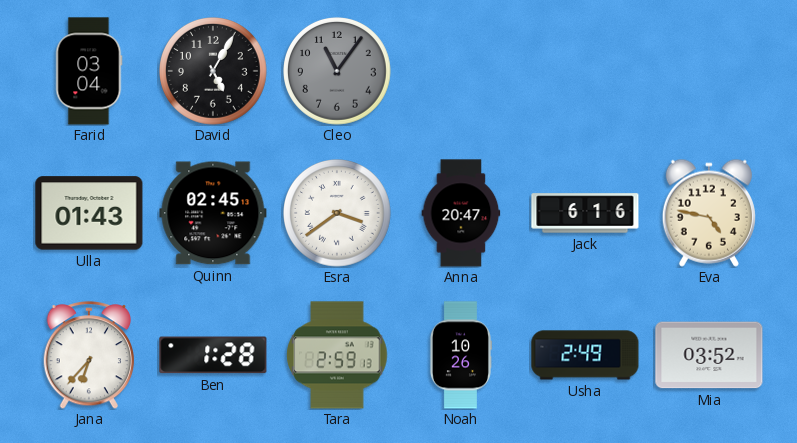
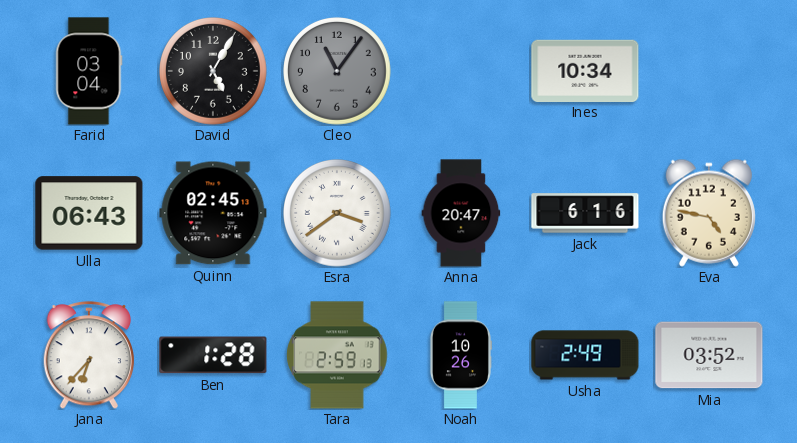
Ines: none -> 10:34 (585, 70)
Ulla: 01:43 -> 06:43 (89, 213)
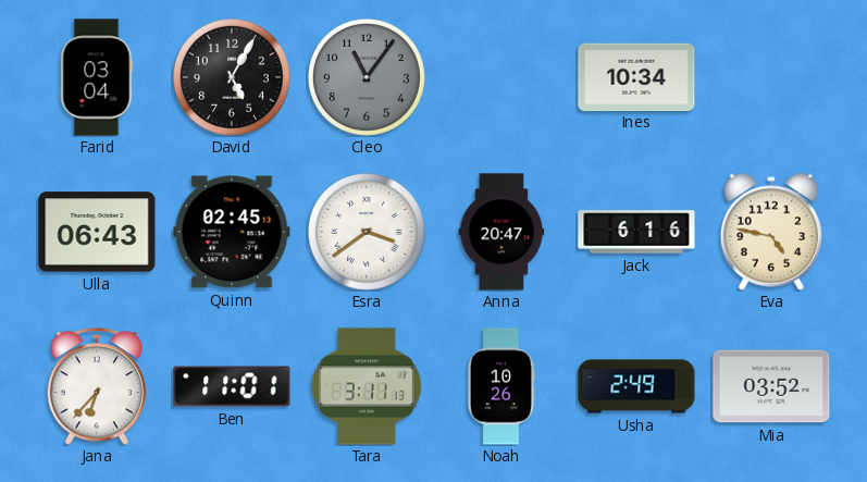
Ben: 1:28 -> 11:01 (232, 386)
Tara: 2:59 -> 3:11 (367, 386)
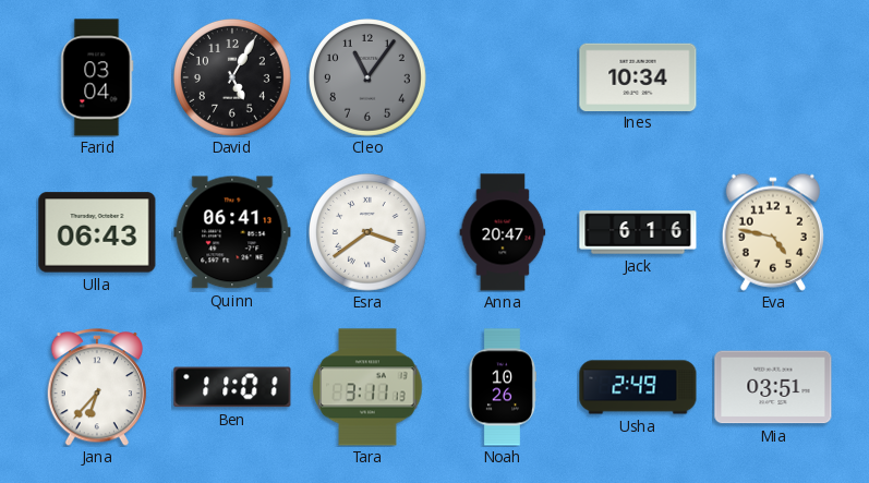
Quinn: 02:45 -> 06:41 (232, 232)
Mia: 03:52 -> 03:51 (773, 387)
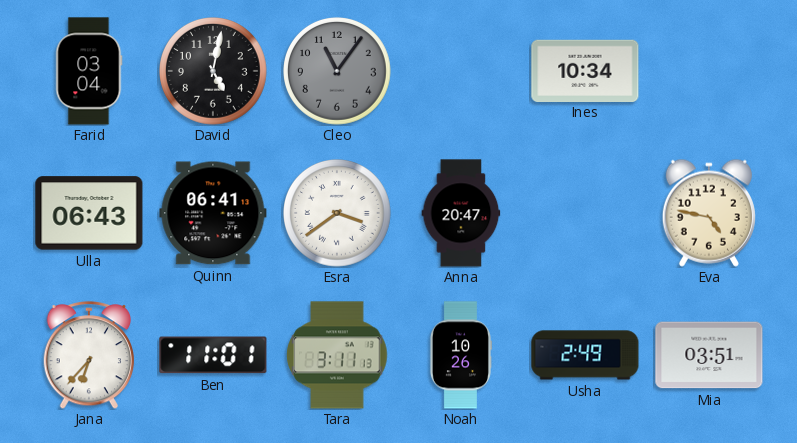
David: 5:05 -> 5:02 (214, 72)
Jack: 6:16 -> none (638, 232)
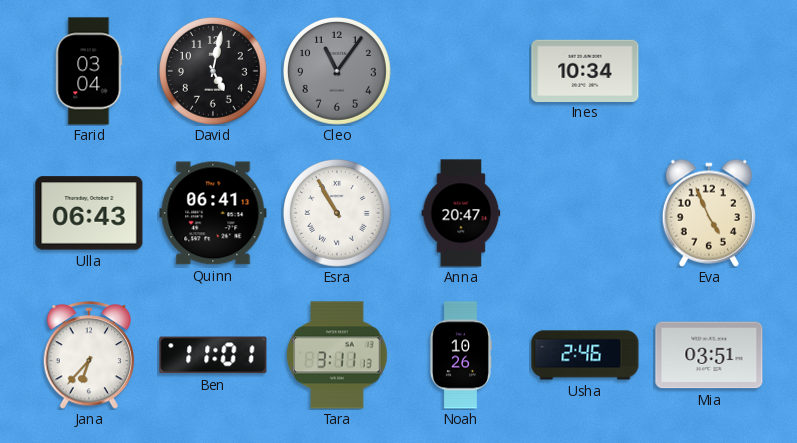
Esra: 3:39 -> 10:55 (338, 214)
Eva: 4:47 -> 4:56 (709, 213)
Usha: 2:49 -> 2:46 (585, 355)
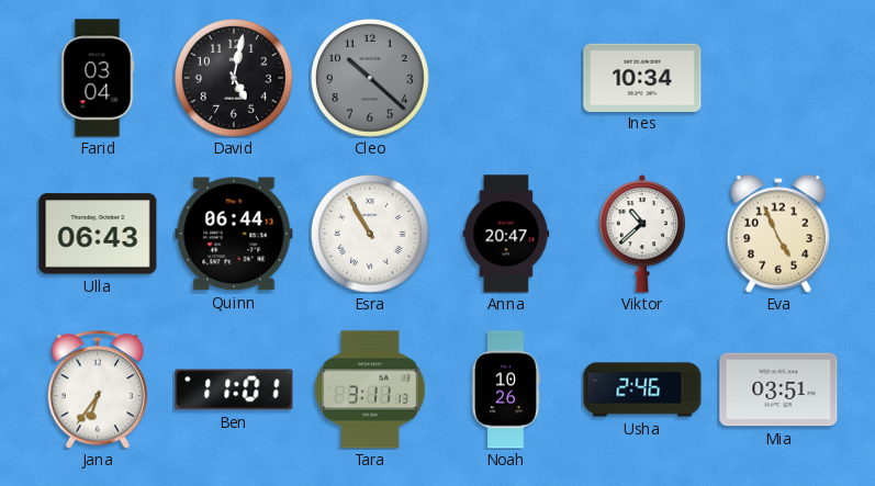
Cleo: 11:06 -> 10:22 (371, 79)
Quinn: 06:41 -> 06:44 (234, 234)
Viktor: none -> 10:38 (642, 234)
Jana: 6:37 -> 6:36 (97, 389)
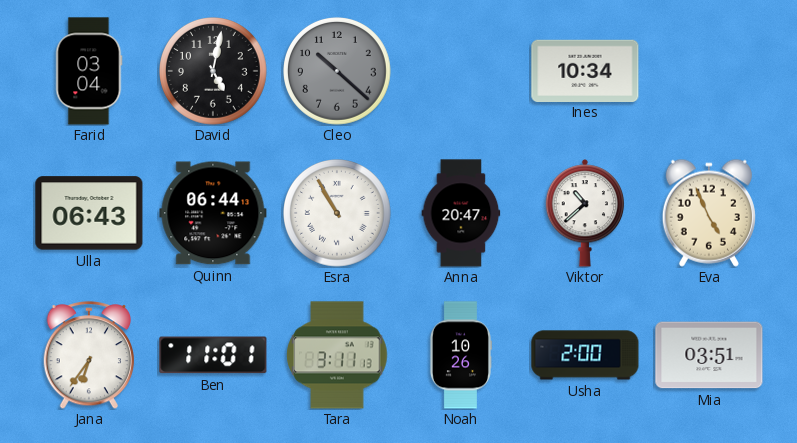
Usha: 2:46 -> 2:00 (585, 355)
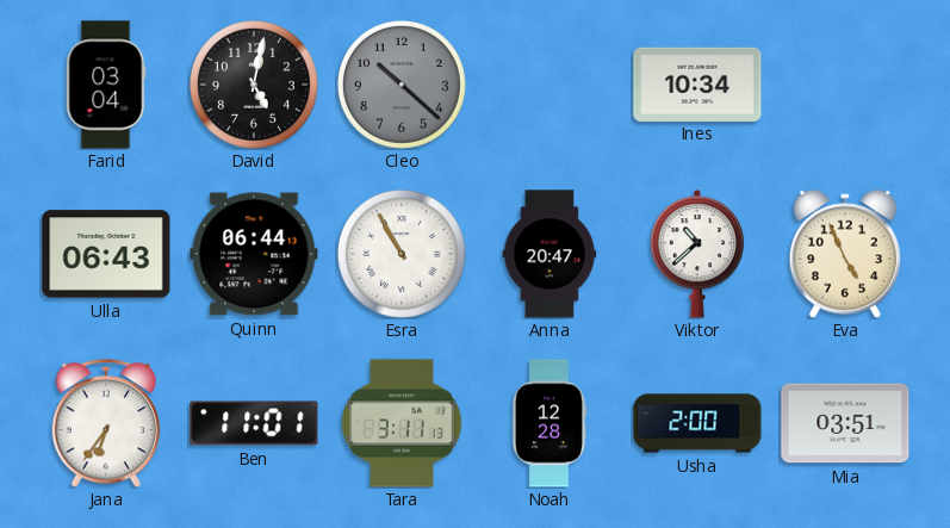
Noah: 10:26 -> 12:28 (548, 423)
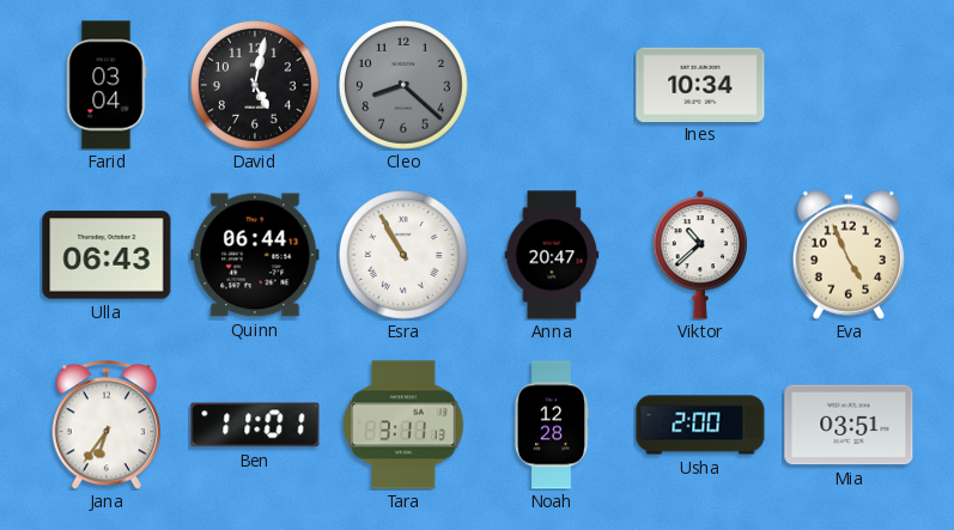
Cleo: 10:22 -> 8:22 (405, 86)
